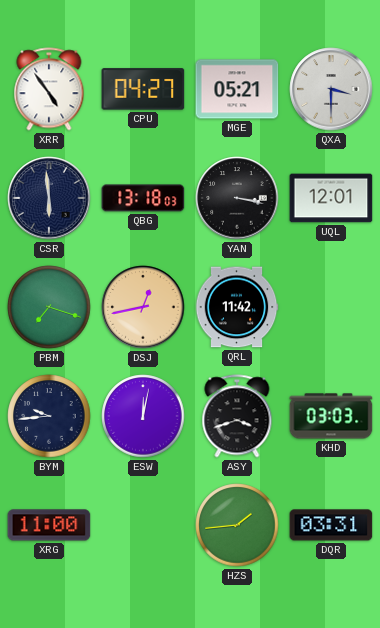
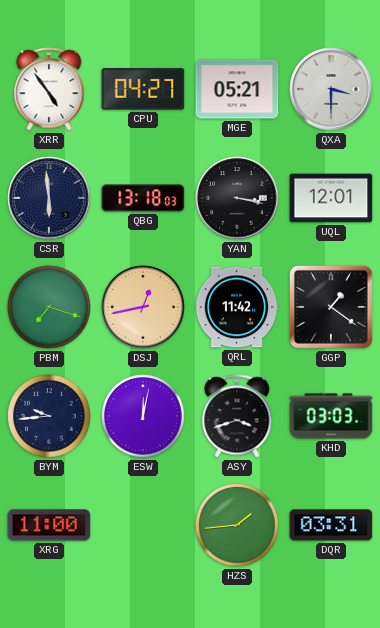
GGP: none -> 1:21 (331, 307)
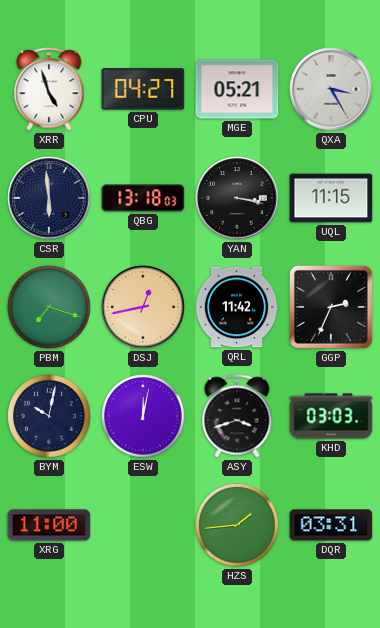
XRR: 4:54 -> 4:57 (49, 89)
QXA: 3:30 -> 3:25 (331, 89)
UQL: 12:01 -> 11:15 (331, 198)
GGP: 1:21 -> 2:34 (331, 307)
BYM: 9:44 -> 10:02 (49, 416)
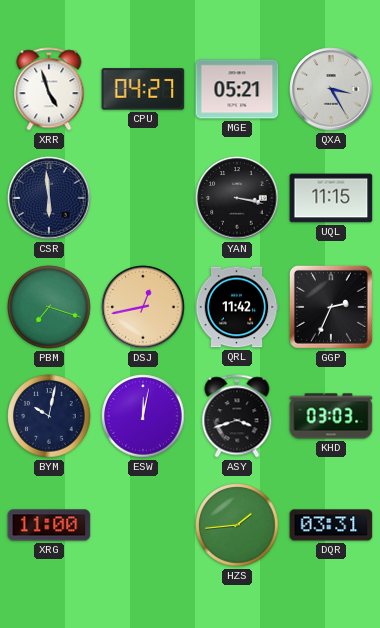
QBG: 13:18 -> none (143, 198)
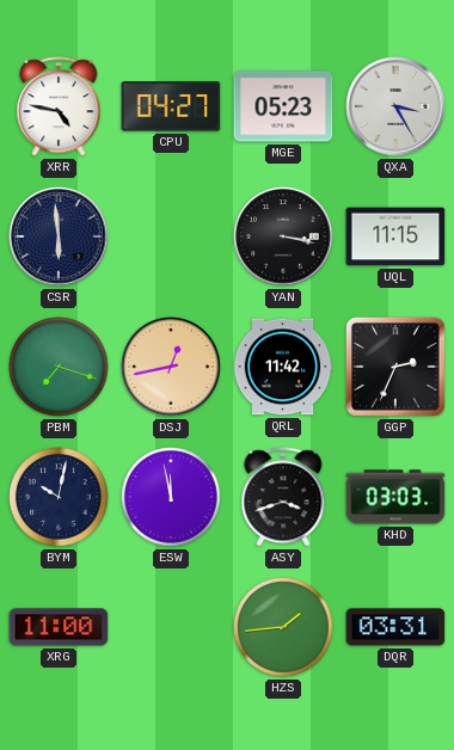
XRR: 4:57 -> 4:47 (59, 106)
MGE: 05:21 -> 05:23 (283, 106)
ESW: 12:02 -> 11:58 (171, 497)
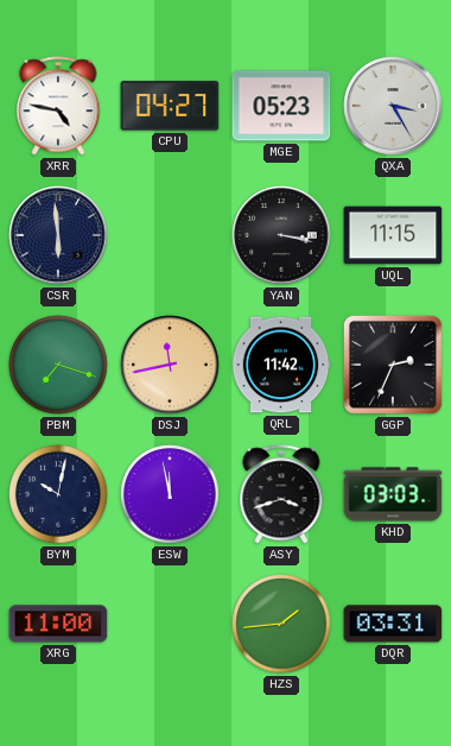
DSJ: 12:43 -> 11:43 (170, 365)
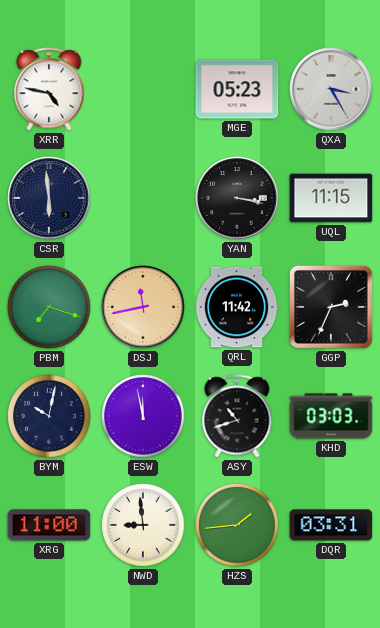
CPU: 04:27 -> none (170, 106)
ASY: 3:42 -> 10:42 (237, 416)
NWD: none -> 8:59 (143, 525)
